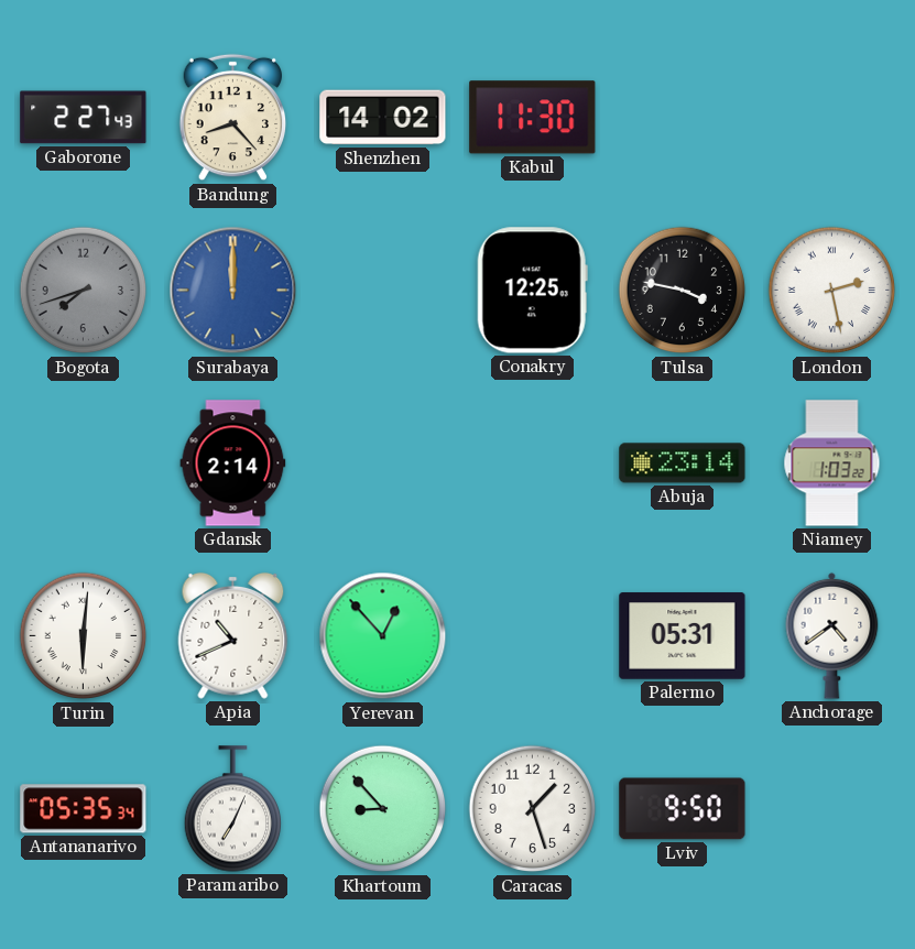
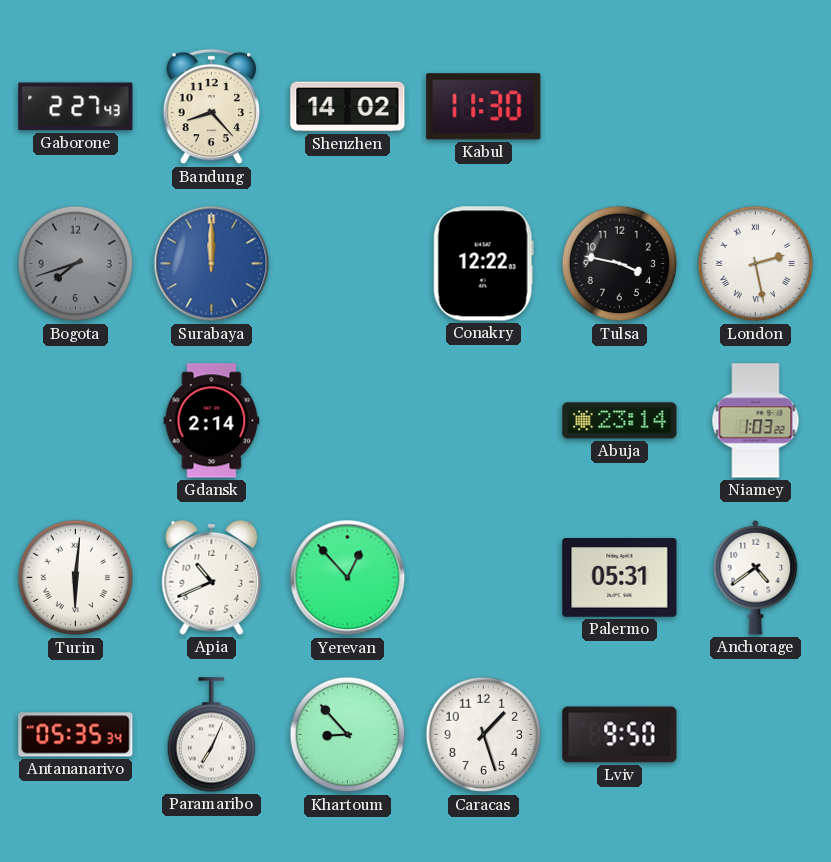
Conakry: 12:25 -> 12:22 (483, 264)
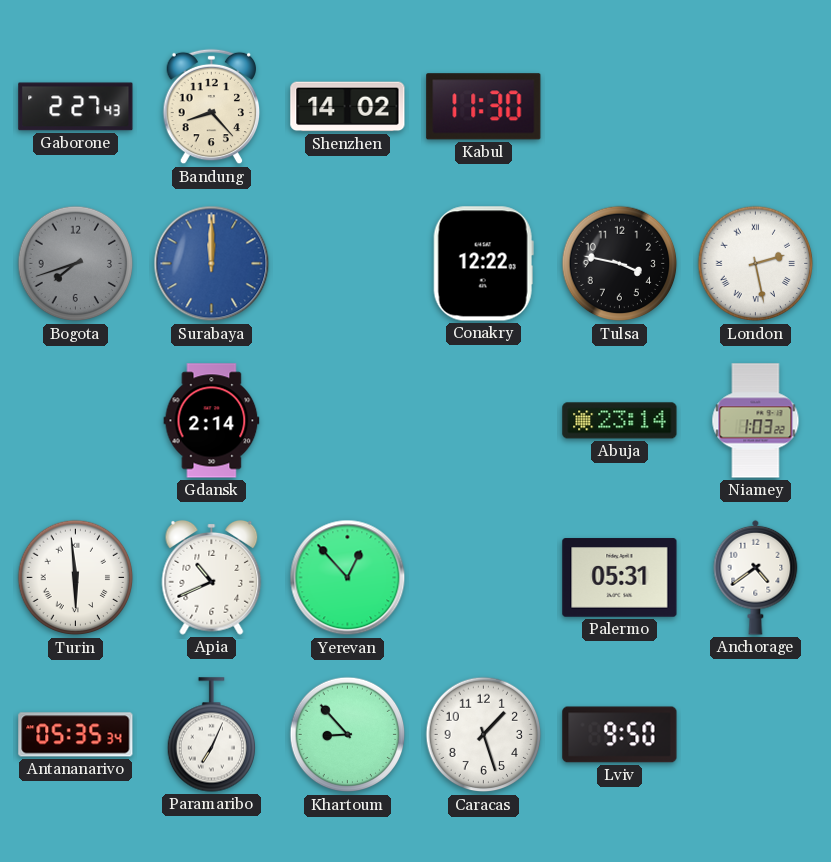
Turin: 6:01 -> 5:59 (76, 578)
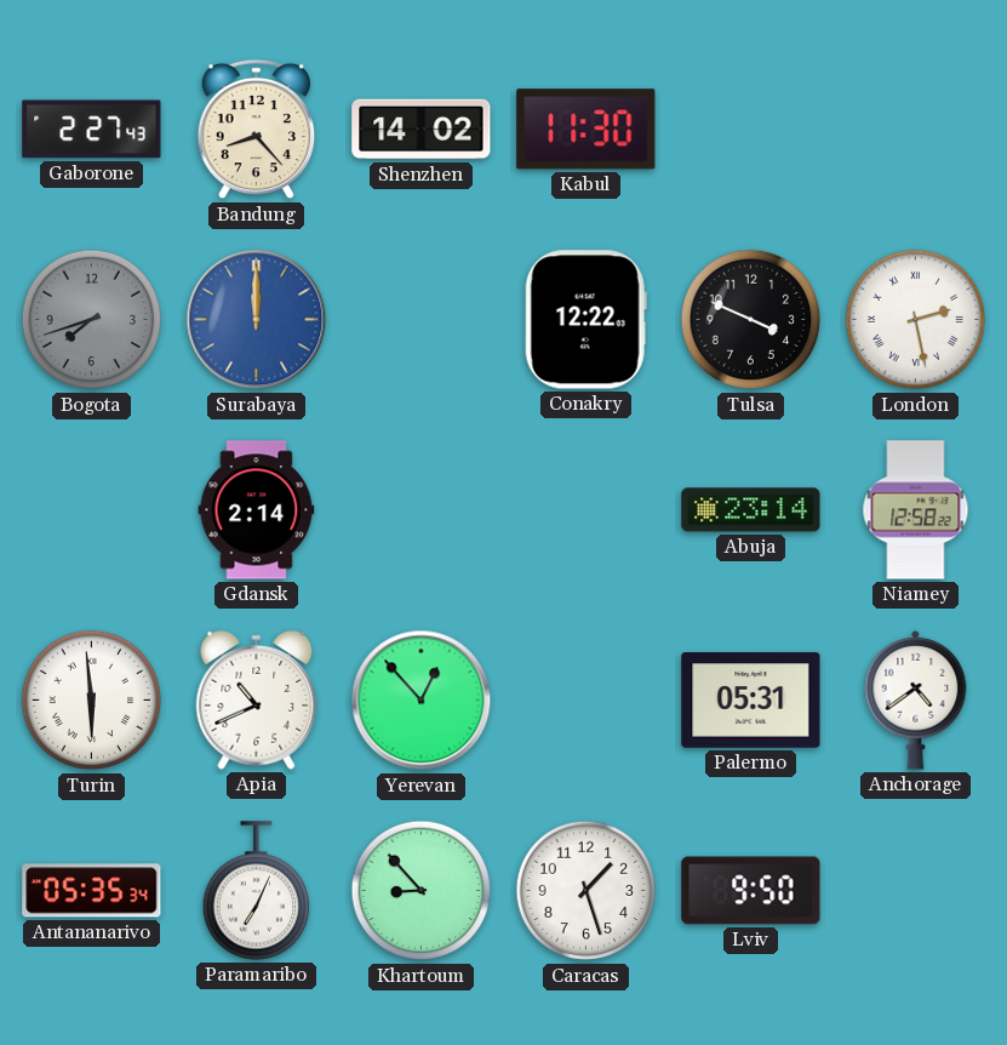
Tulsa: 3:47 -> 3:49 (751, 320)
Niamey: 1:03 -> 12:58 (916, 510)
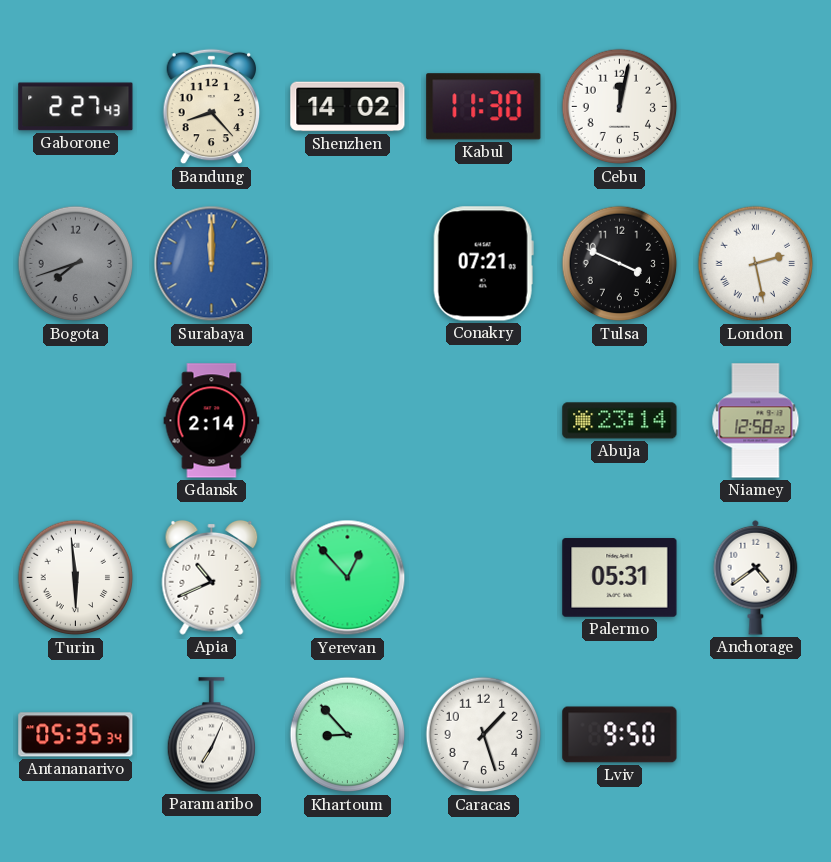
Cebu: none -> 12:02 (620, 107)
Conakry: 12:22 -> 07:21 (483, 264)
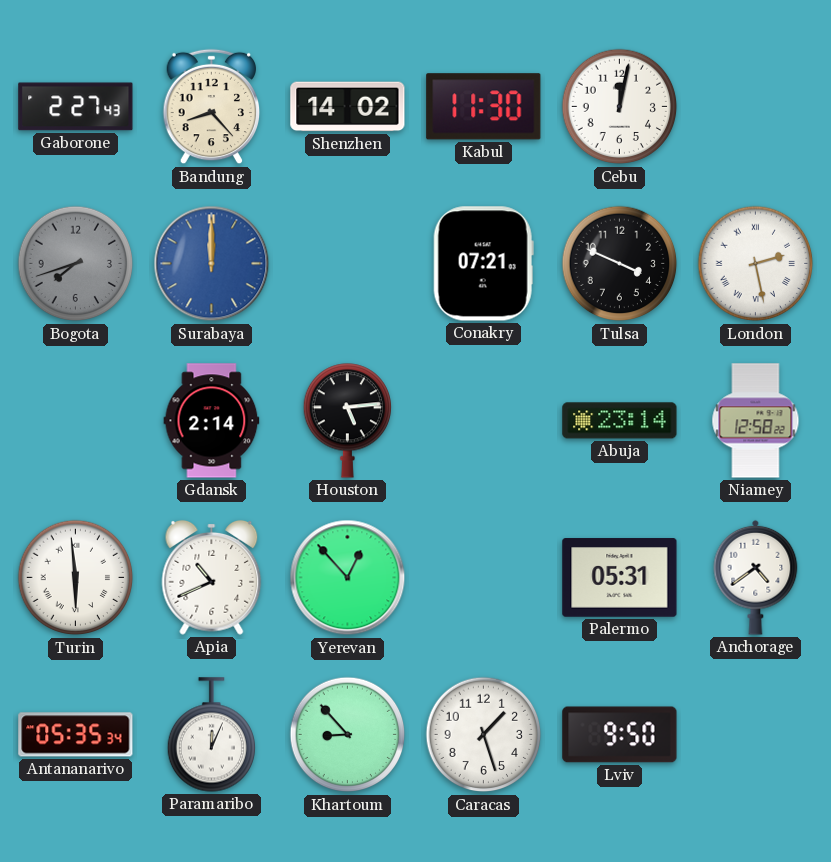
Houston: none -> 5:14 (347, 421)
Paramaribo: 7:04 -> 12:04 (211, 735)
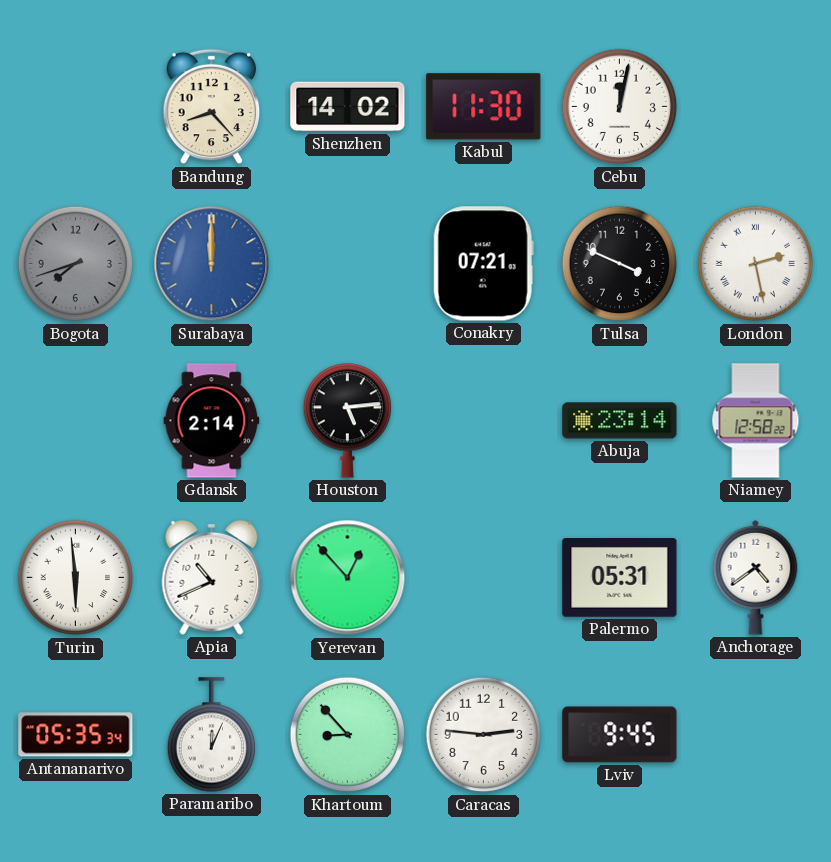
Gaborone: 2:27 -> none (76, 107)
Caracas: 1:27 -> 2:46 (484, 735)
Lviv: 9:50 -> 9:45 (620, 735)
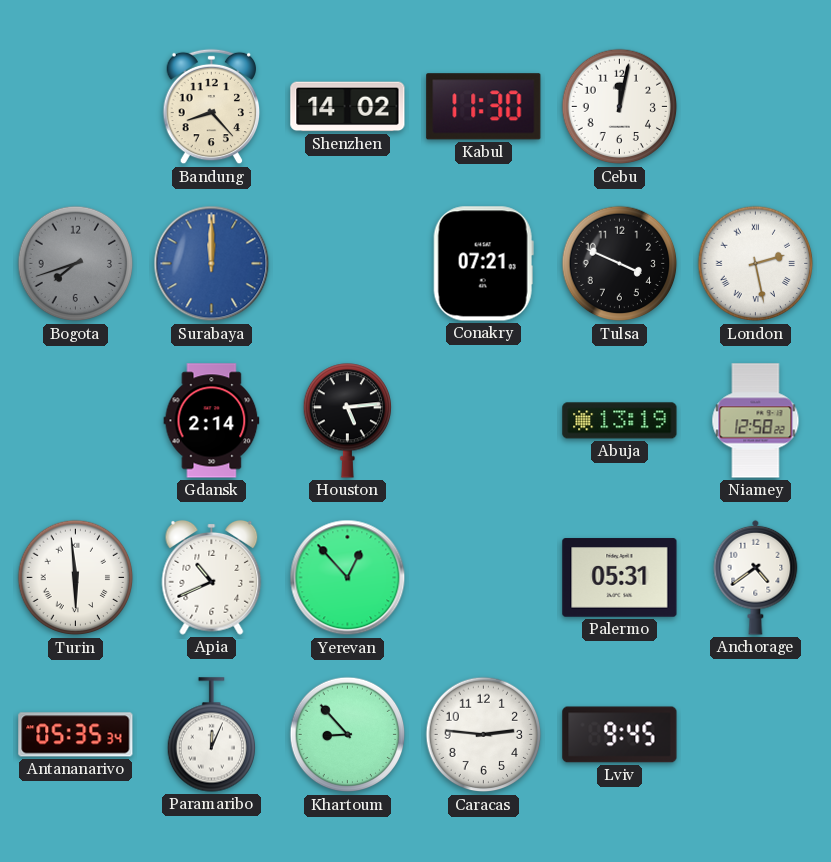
Abuja: 23:14 -> 13:19 (620, 421)
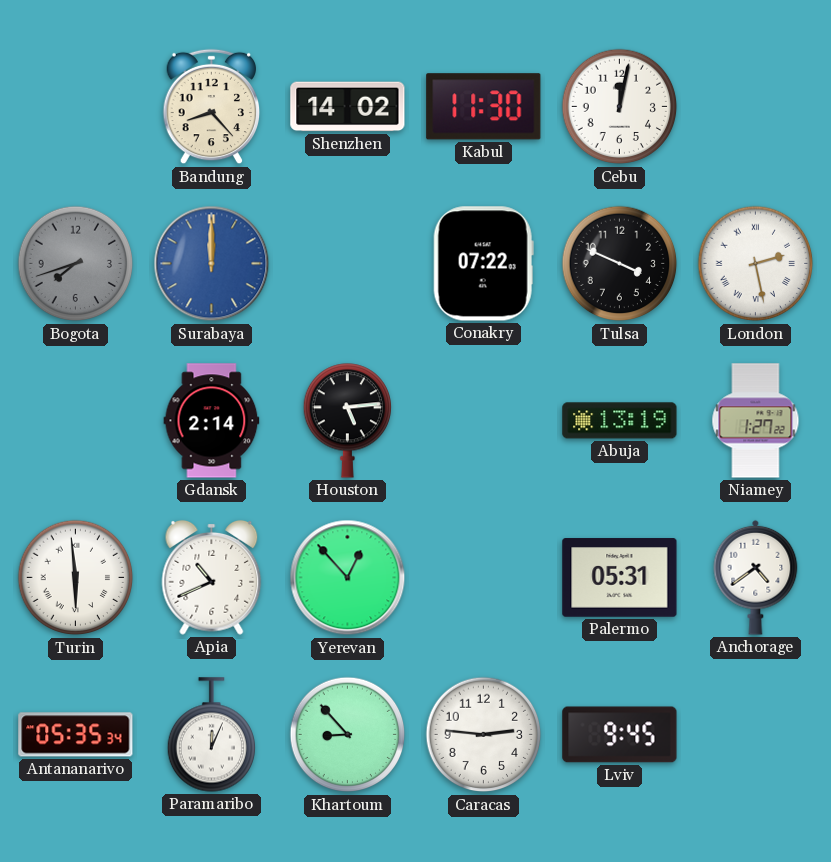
Conakry: 07:21 -> 07:22 (483, 264)
Niamey: 12:58 -> 1:27 (756, 421)
